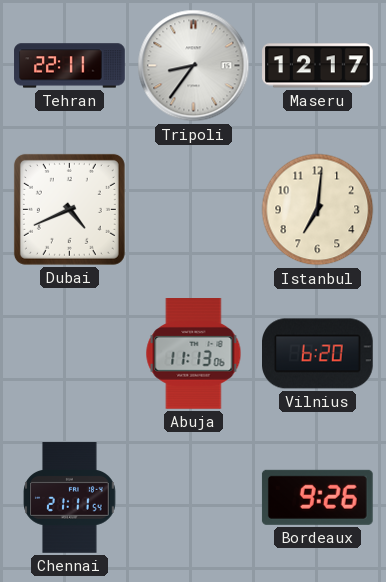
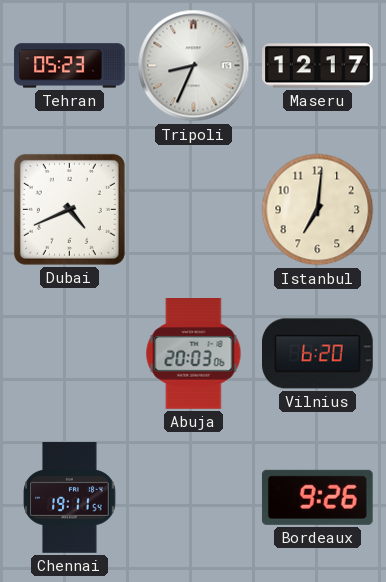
Tehran: 22:11 -> 05:23 (70, 66)
Tripoli: 8:36 -> 8:34 (194, 66)
Abuja: 11:13 -> 20:03 (194, 354)
Chennai: 21:11 -> 19:11 (70, 498)
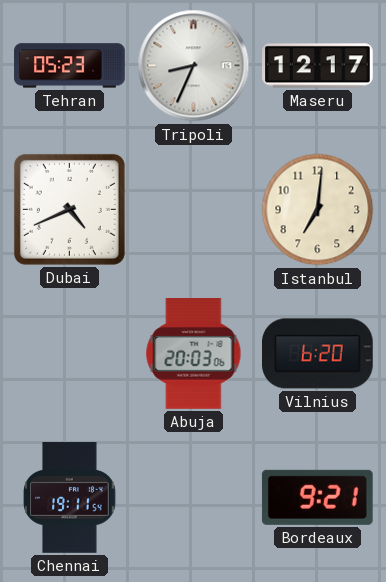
Bordeaux: 9:26 -> 9:21 (317, 497)
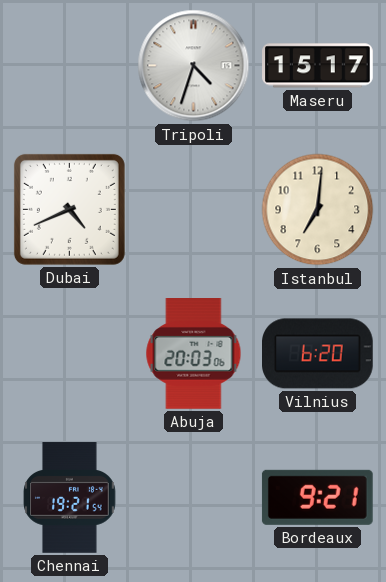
Tehran: 05:23 -> none (70, 66)
Tripoli: 8:34 -> 4:33 (194, 66)
Maseru: 12:17 -> 15:17 (318, 66)
Chennai: 19:11 -> 19:21 (70, 498)
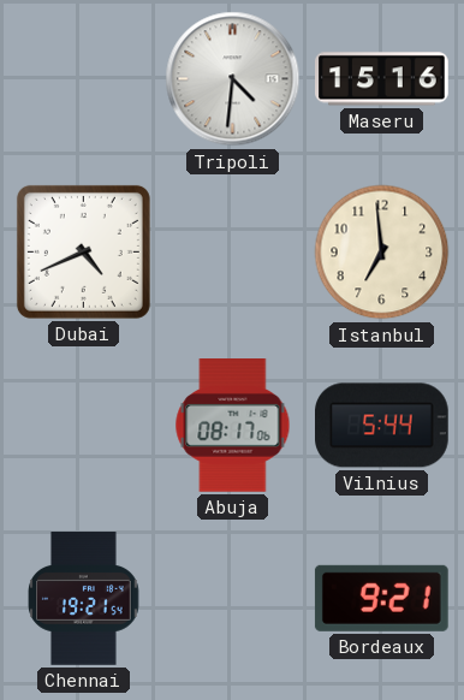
Tripoli: 4:33 -> 4:31 (233, 79)
Maseru: 15:17 -> 15:16 (382, 79)
Istanbul: 7:01 -> 6:59 (382, 253)
Abuja: 20:03 -> 08:17 (233, 426)
Vilnius: 6:20 -> 5:44 (382, 426)
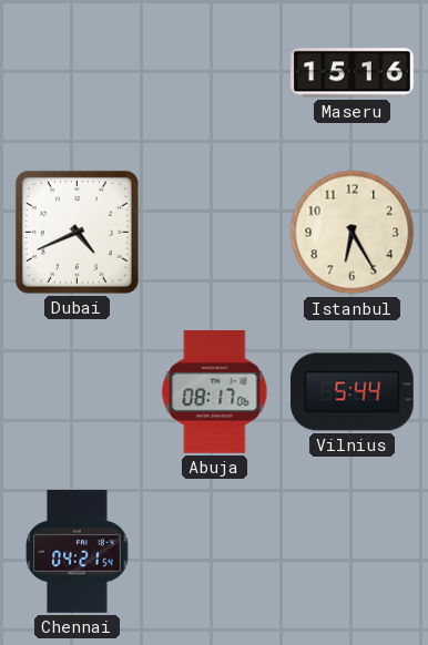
Tripoli: 4:31 -> none (233, 79)
Istanbul: 6:59 -> 6:25 (353, 233)
Chennai: 19:21 -> 04:21 (78, 552)
Bordeaux: 9:21 -> none (381, 598)
